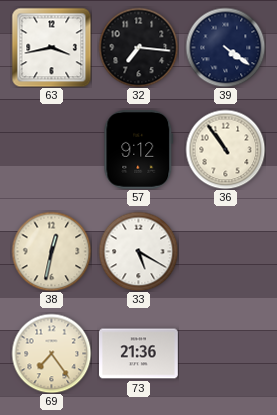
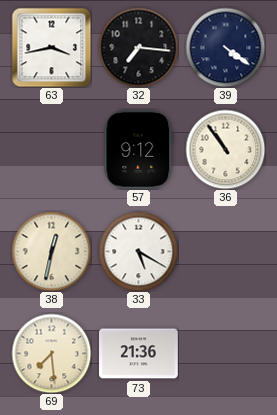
69: 7:24 -> 7:29 (51, 353)
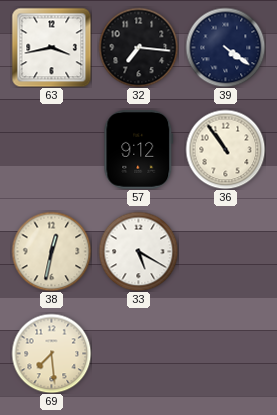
73: 21:36 -> none (139, 354)
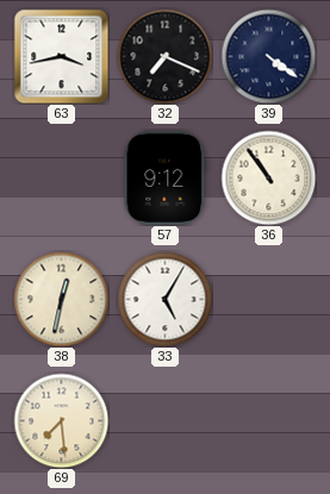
32: 7:16 -> 7:19 (164, 56)
33: 5:20 -> 5:05 (164, 299)
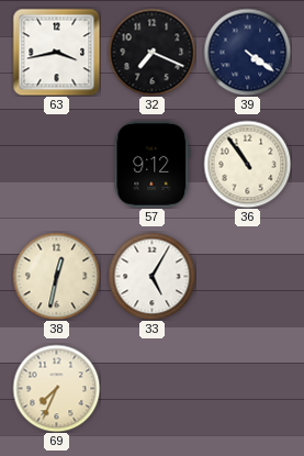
69: 7:29 -> 7:34 (56, 388)
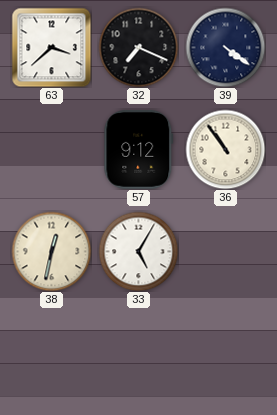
63: 3:43 -> 3:38 (51, 47)
69: 7:34 -> none (56, 388)
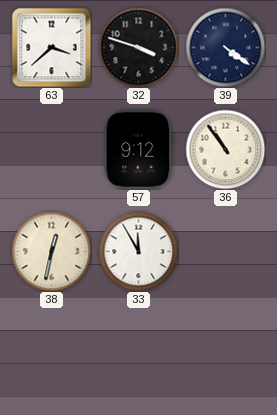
32: 7:19 -> 3:48 (138, 47)
33: 5:05 -> 11:55 (138, 251)
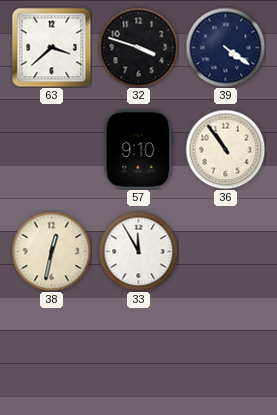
57: 9:12 -> 9:10 (139, 150)
